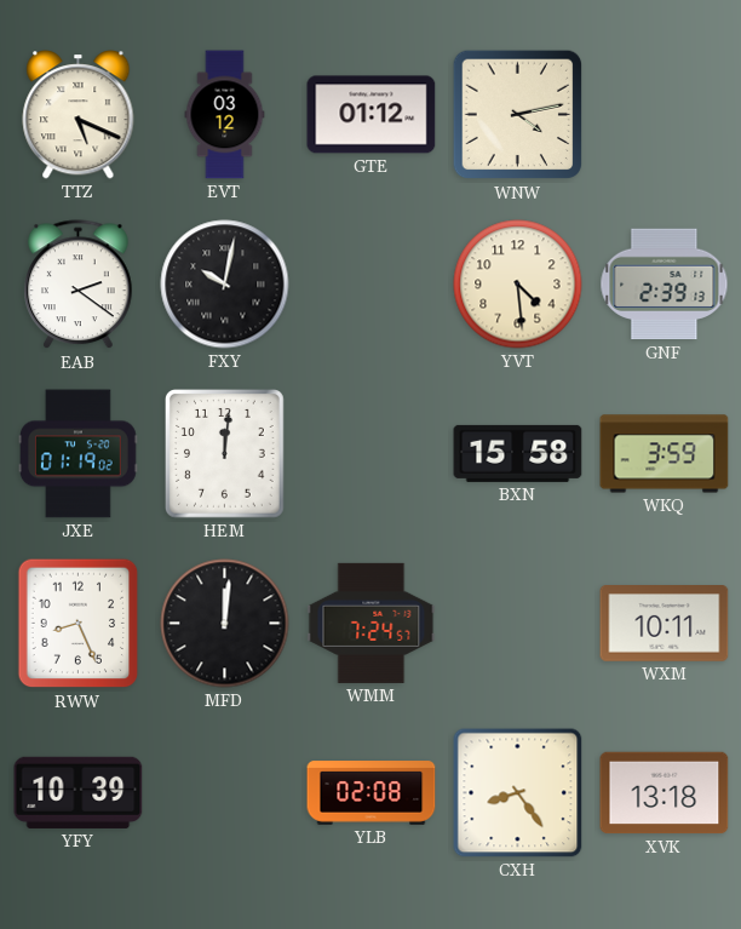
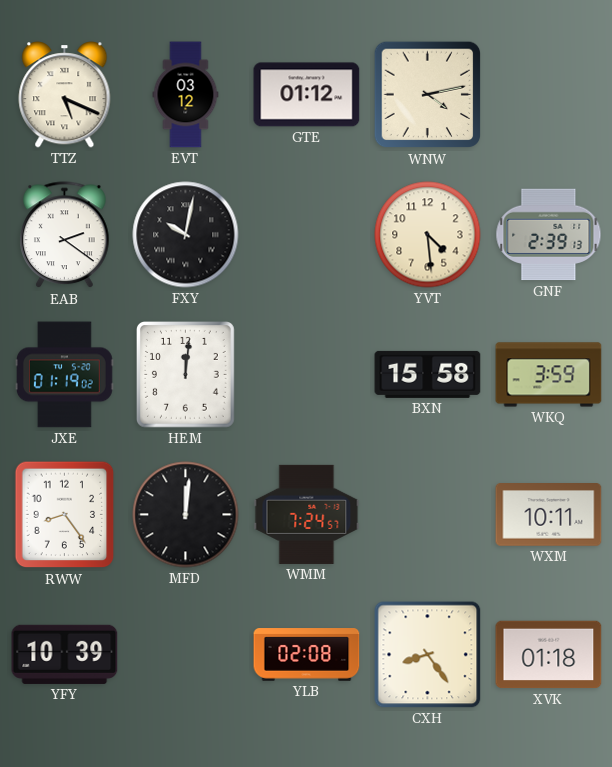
RWW: 8:26 -> 8:24 (65, 515)
XVK: 13:18 -> 01:18 (549, 655)
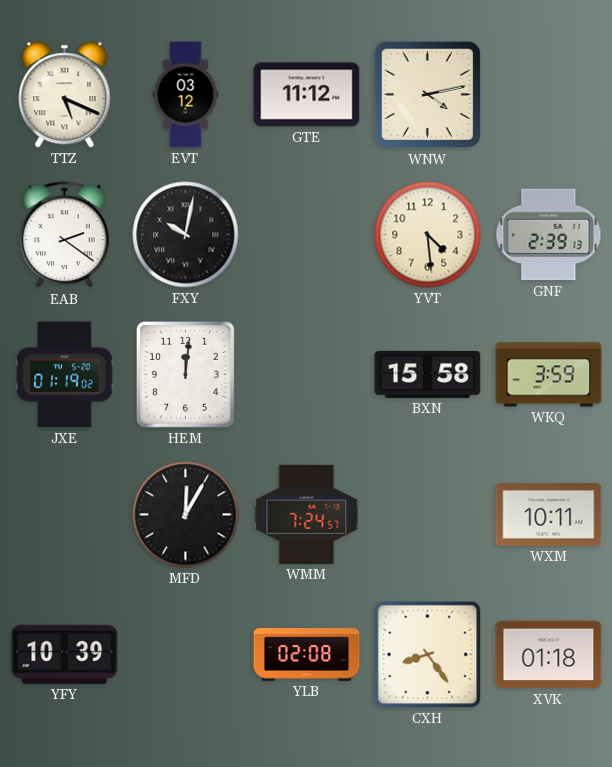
GTE: 01:12 -> 11:12 (307, 95)
RWW: 8:24 -> none (65, 515)
MFD: 12:01 -> 12:05 (186, 515)
